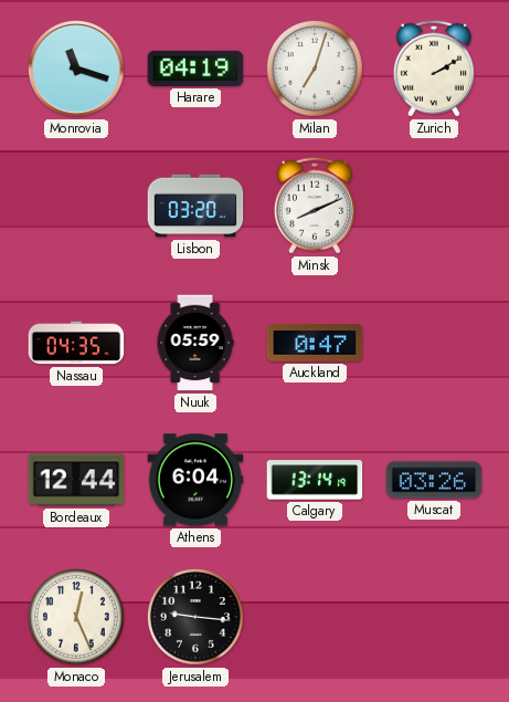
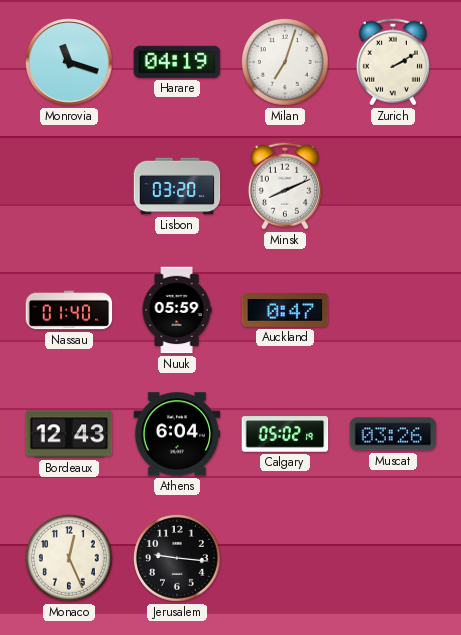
Nassau: 04:35 -> 01:40 (69, 310)
Bordeaux: 12:44 -> 12:43 (69, 434)
Calgary: 13:14 -> 05:02 (285, 434)
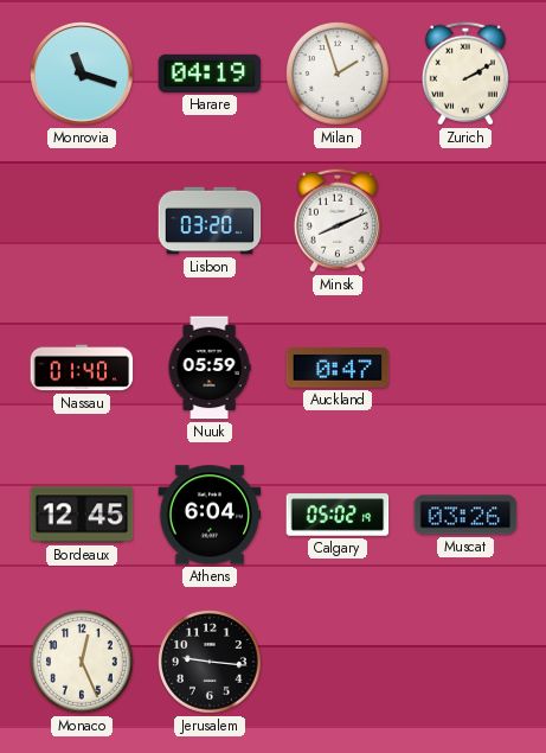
Milan: 7:03 -> 1:57 (339, 74)
Bordeaux: 12:43 -> 12:45 (82, 515)
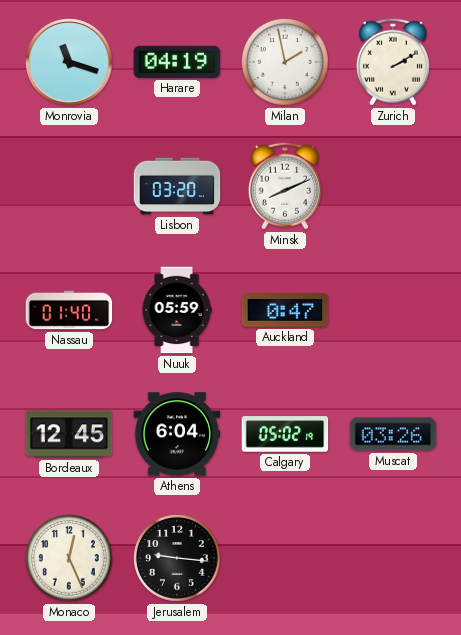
Milan: 1:57 -> 1:58 (286, 62)
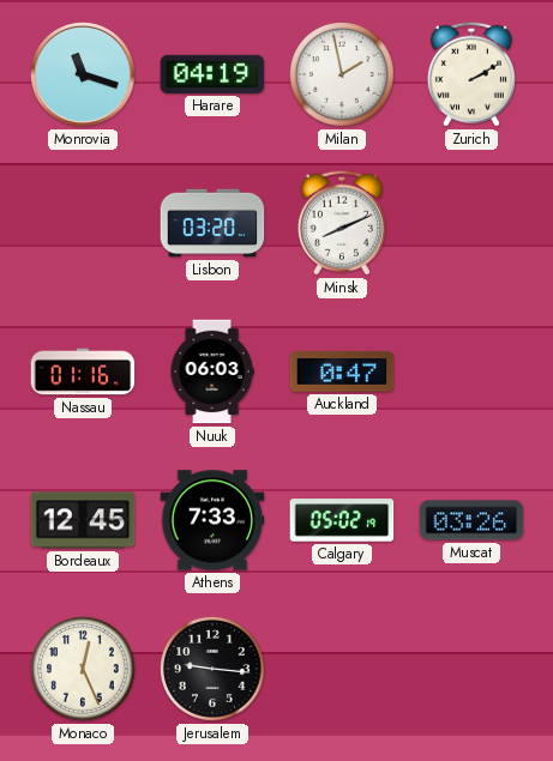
Nassau: 01:40 -> 01:16 (83, 372)
Nuuk: 05:59 -> 06:03 (212, 372)
Athens: 6:04 -> 7:33 (212, 520)
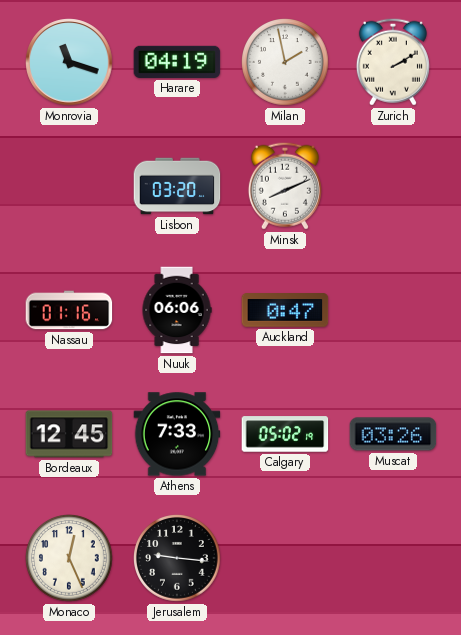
Nuuk: 06:03 -> 06:06 (177, 310)
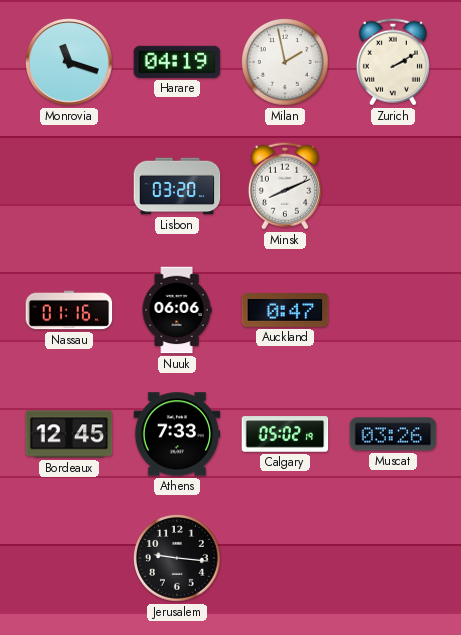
Monaco: 12:26 -> none (70, 558)
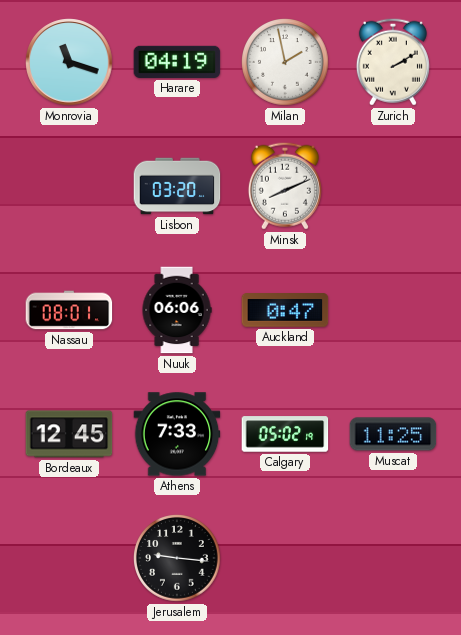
Nassau: 01:16 -> 08:01 (69, 310)
Muscat: 03:26 -> 11:25 (393, 434)
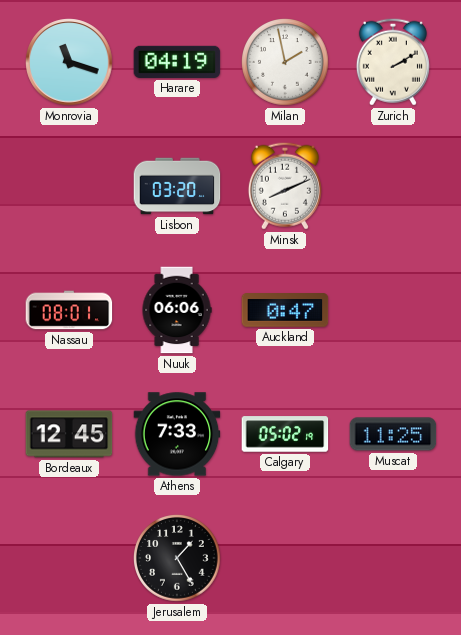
Jerusalem: 9:16 -> 1:25 (178, 558)
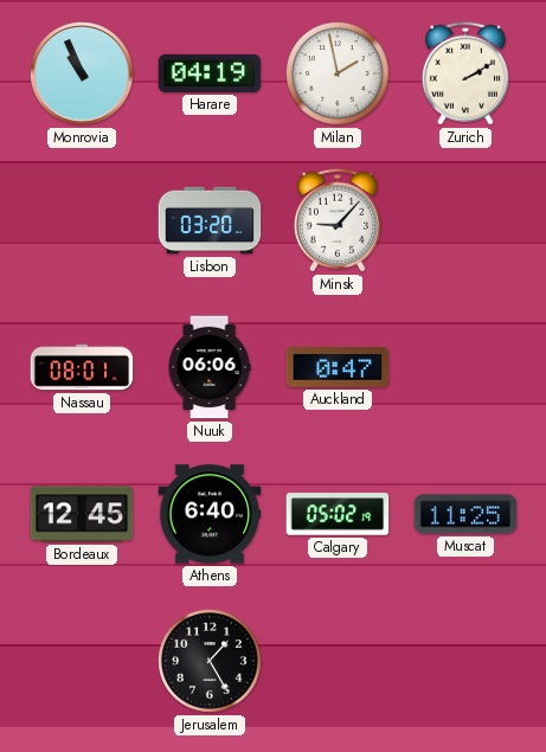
Monrovia: 11:18 -> 10:56 (82, 73)
Minsk: 8:11 -> 9:07 (338, 220)
Athens: 7:33 -> 6:40 (210, 514)
